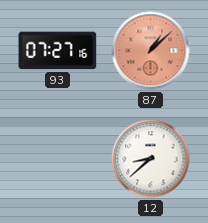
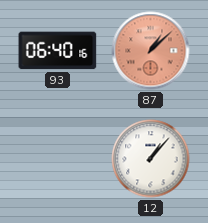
93: 07:27 -> 06:40 (58, 51)
12: 8:38 -> 1:07 (151, 159)
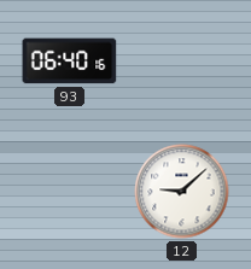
87: 1:08 -> none (151, 51)
12: 1:07 -> 9:08 (182, 192)
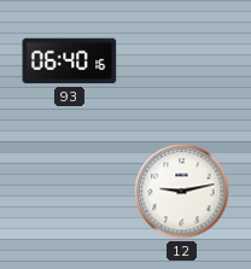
12: 9:08 -> 9:13 (182, 192)
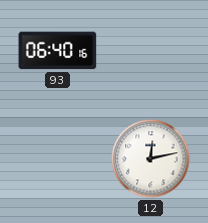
12: 9:13 -> 12:13 (151, 159)
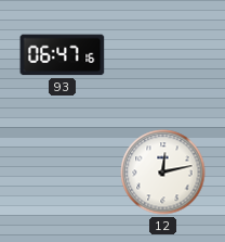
93: 06:40 -> 06:47 (63, 55)
